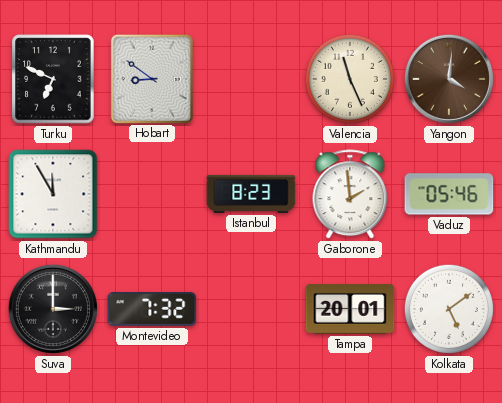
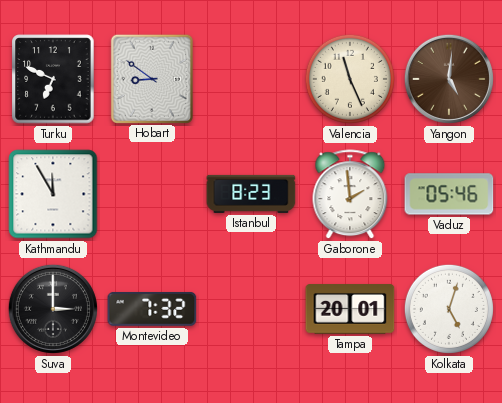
Yangon: 4:01 -> 5:01 (449, 79)
Kolkata: 5:09 -> 5:03 (449, 309)
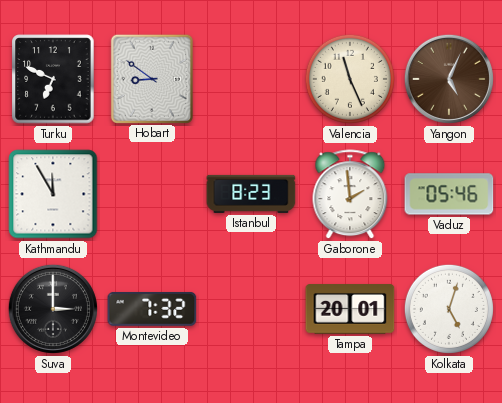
Yangon: 5:01 -> 5:04 (449, 79)
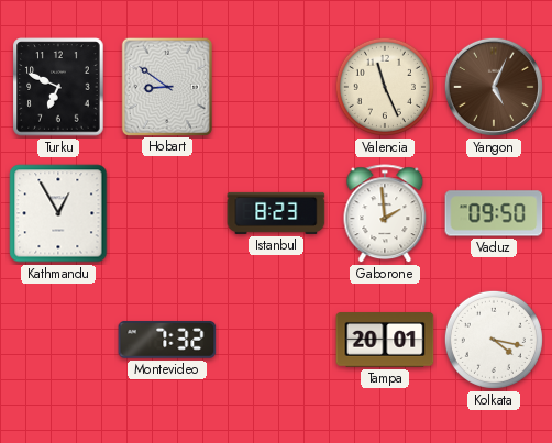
Kathmandu: 11:55 -> 12:55 (58, 213)
Vaduz: 05:46 -> 09:50 (494, 213)
Suva: 3:00 -> none (53, 309)
Kolkata: 5:03 -> 4:17 (494, 340)
